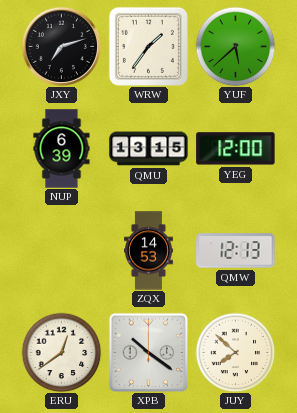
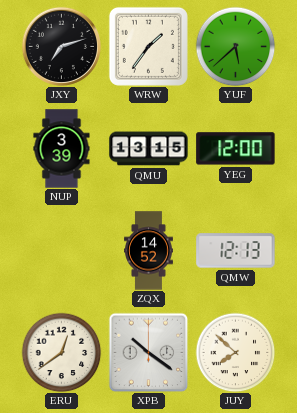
NUP: 6:39 -> 3:39 (62, 149)
ZQX: 14:53 -> 14:52 (149, 251)
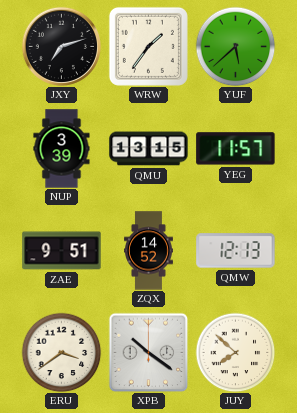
YEG: 12:00 -> 11:57 (236, 149)
ZAE: none -> 9:51 (62, 251)
ERU: 12:39 -> 3:39 (61, 352)
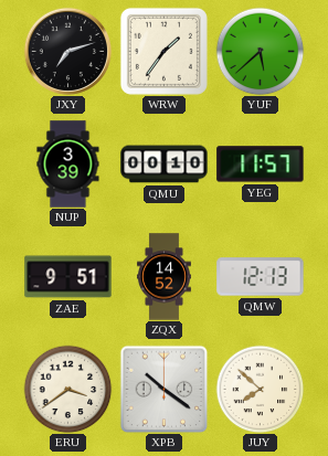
QMU: 13:15 -> 00:10 (165, 165)
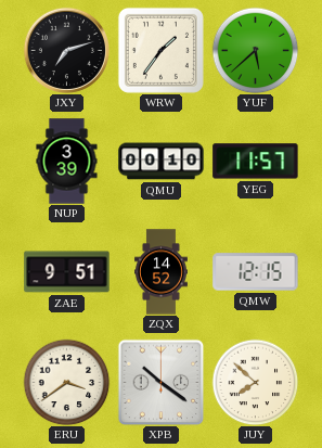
QMW: 12:13 -> 12:15 (256, 272)
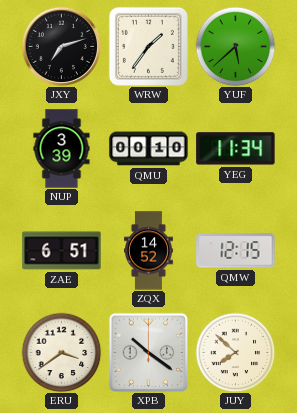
YEG: 11:57 -> 11:34 (236, 149)
ZAE: 9:51 -> 6:51 (62, 251)
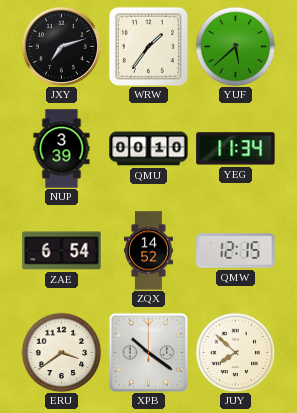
ZAE: 6:51 -> 6:54 (62, 251)
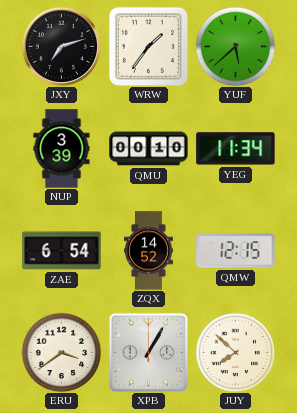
XPB: 10:21 -> 1:05 (148, 352)
